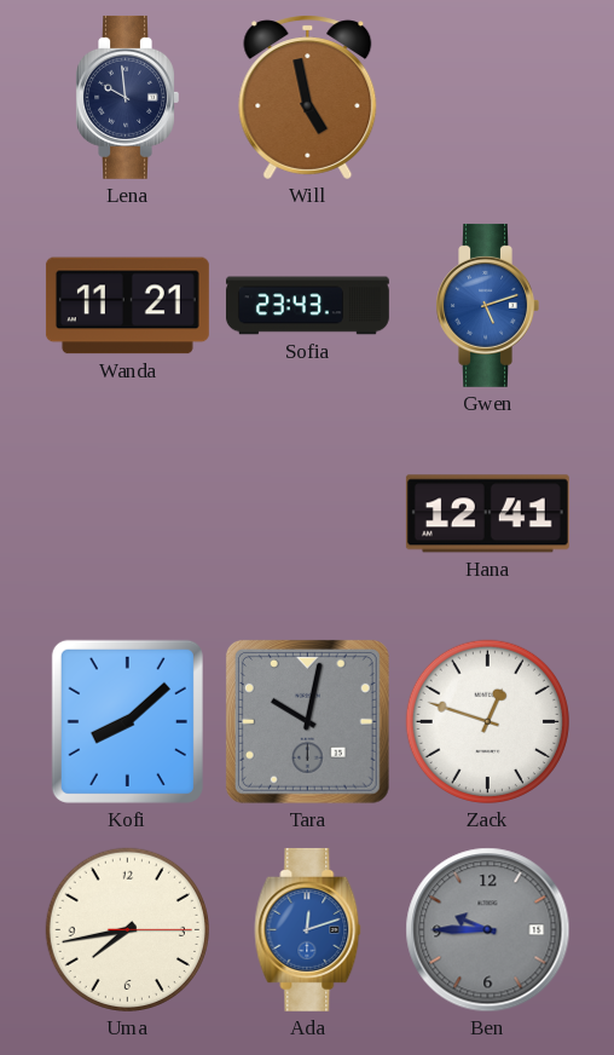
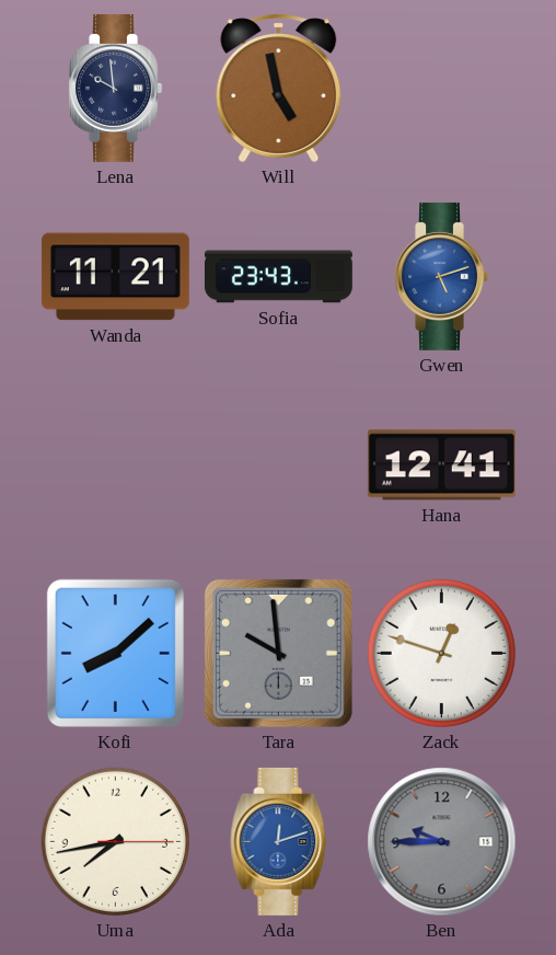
Tara: 10:02 -> 9:59 (278, 653)
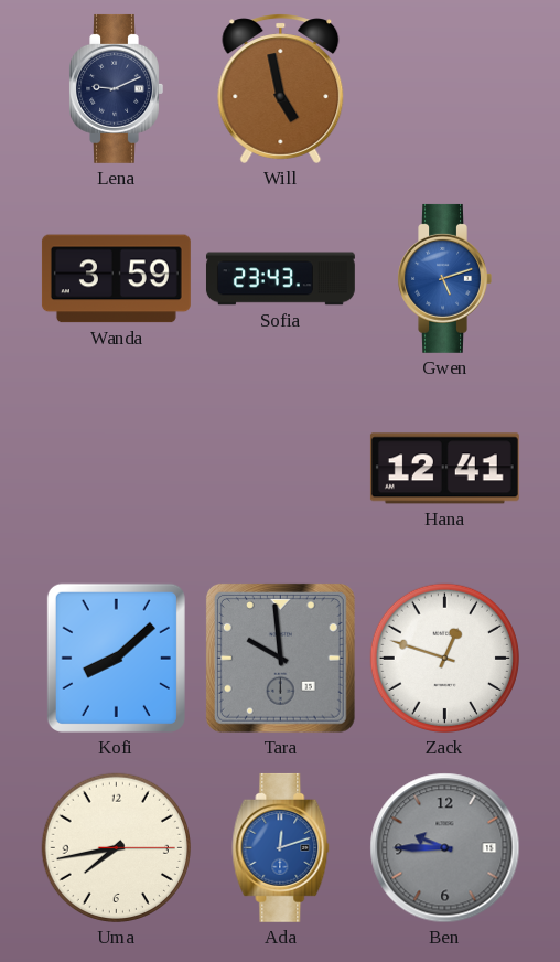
Lena: 9:59 -> 9:11 (116, 88)
Wanda: 11:21 -> 3:59 (116, 279)
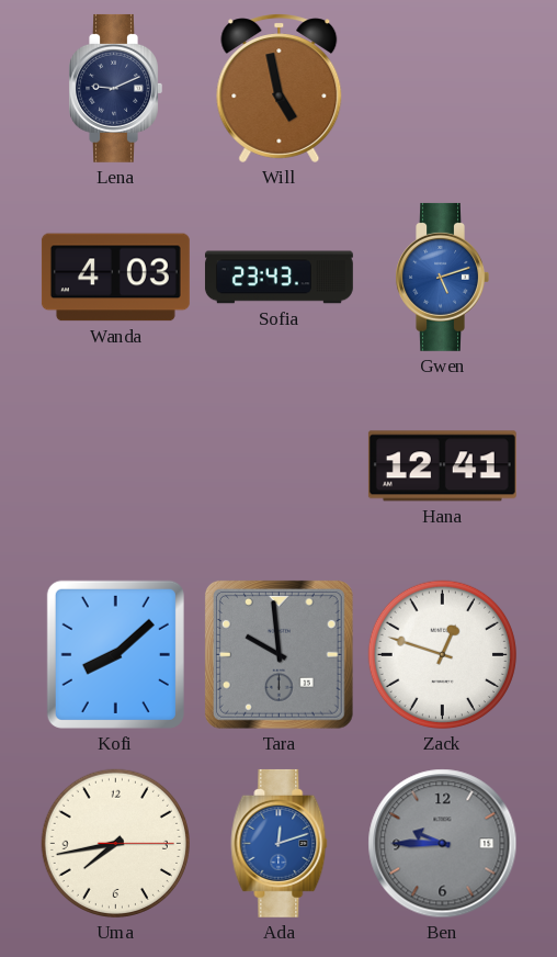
Wanda: 3:59 -> 4:03 (115, 278)
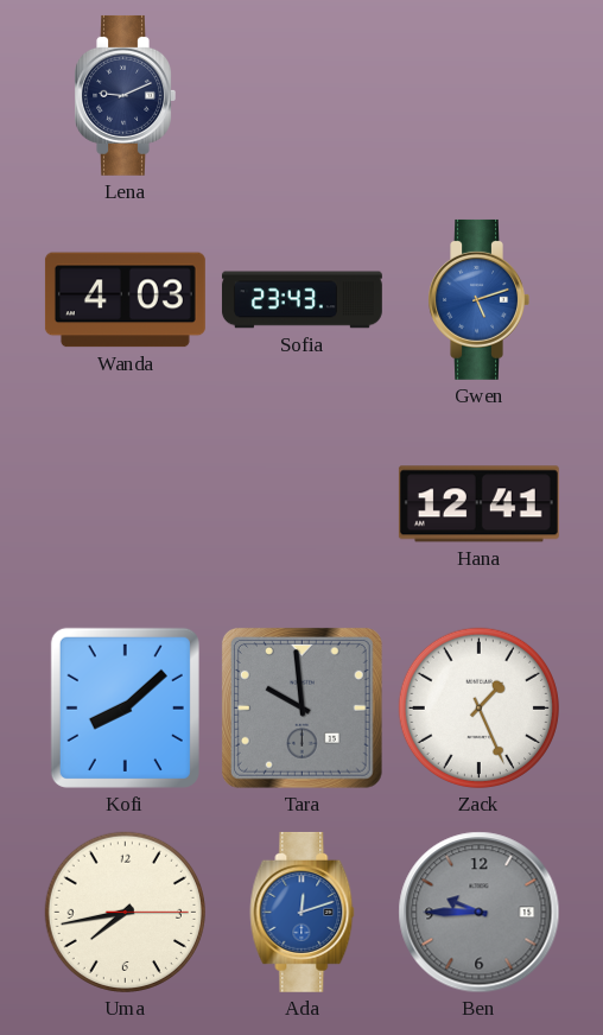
Will: 4:58 -> none (280, 88)
Zack: 12:48 -> 1:26 (478, 707)
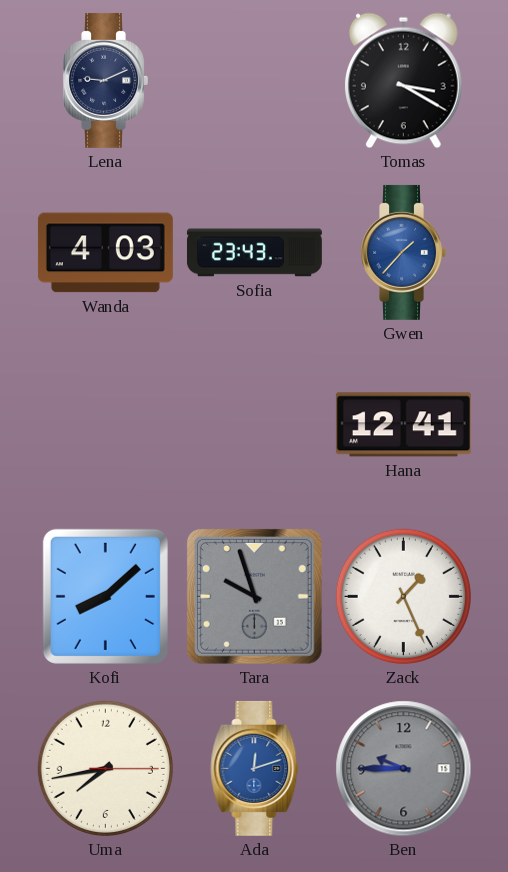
Tomas: none -> 3:20 (403, 81)
Gwen: 5:12 -> 1:37 (403, 252)
Tara: 9:59 -> 9:57 (254, 596)
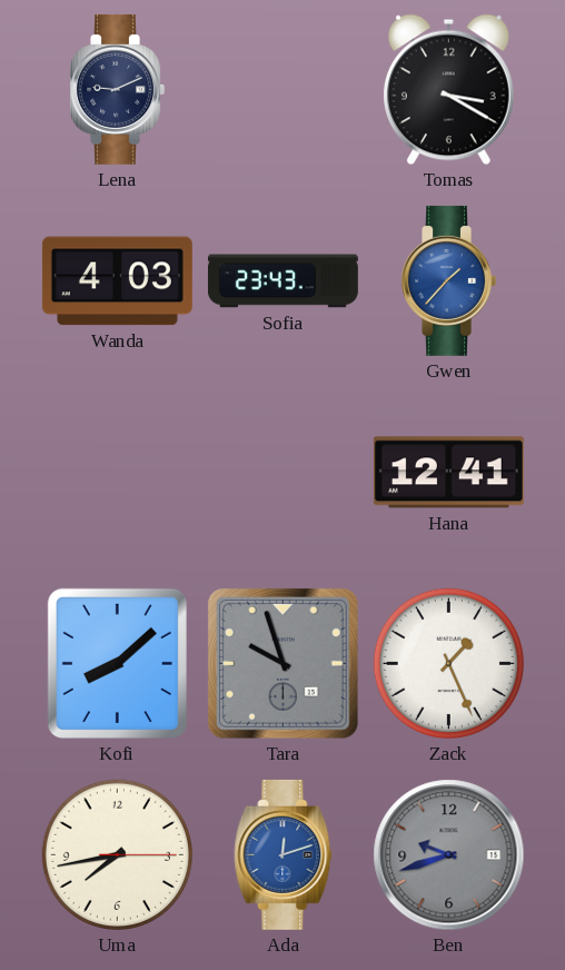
Ben: 9:45 -> 9:42 (449, 855)
